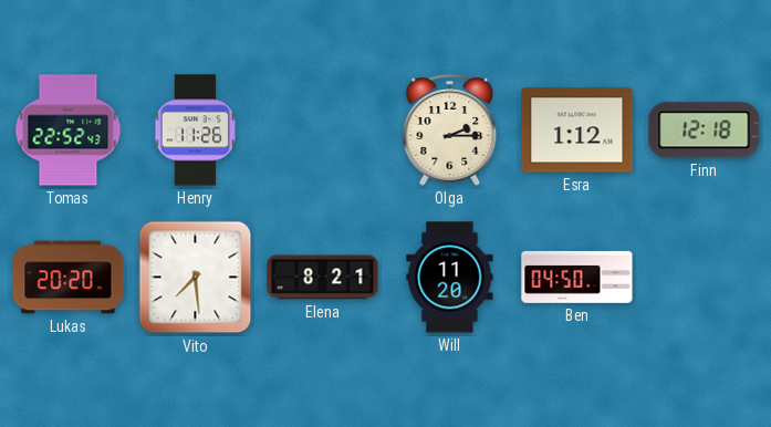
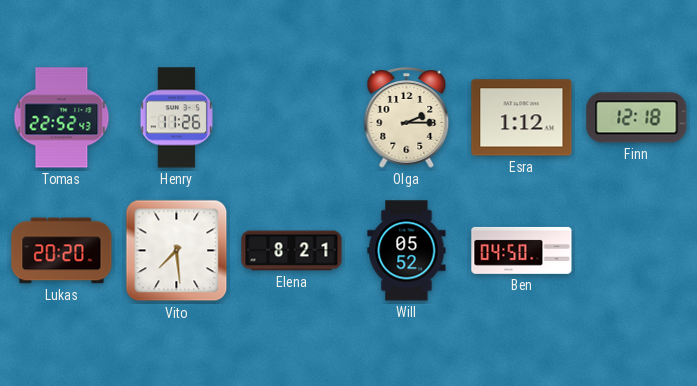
Will: 11:20 -> 05:52 (407, 251)
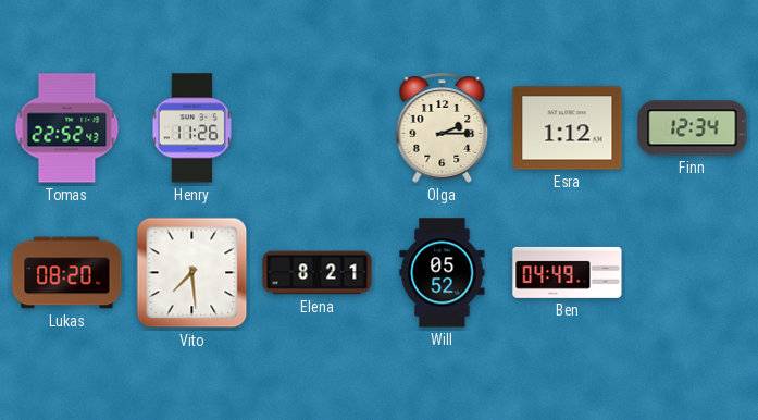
Finn: 12:18 -> 12:34 (693, 128)
Lukas: 20:20 -> 08:20 (67, 273)
Ben: 04:50 -> 04:49 (568, 272)
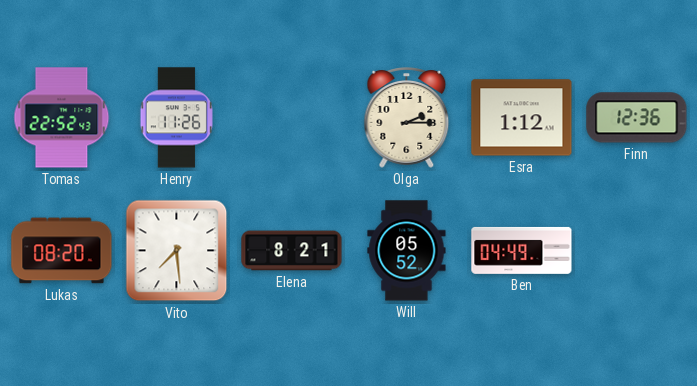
Finn: 12:34 -> 12:36 (637, 118)
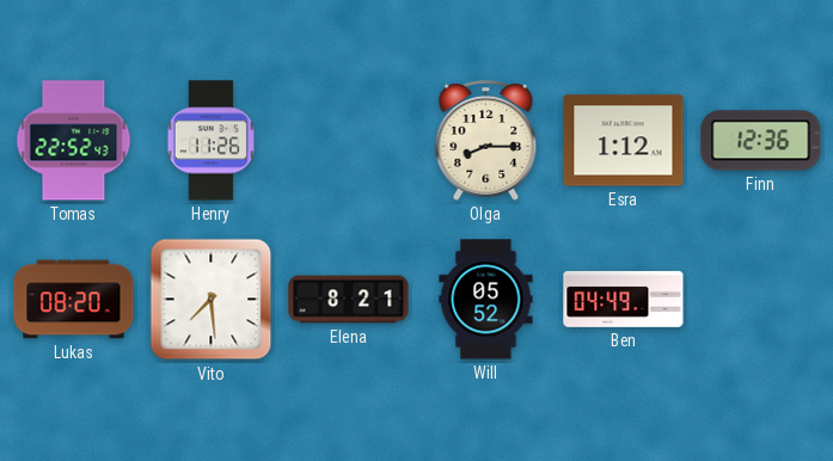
Olga: 2:15 -> 8:15 (486, 141)
